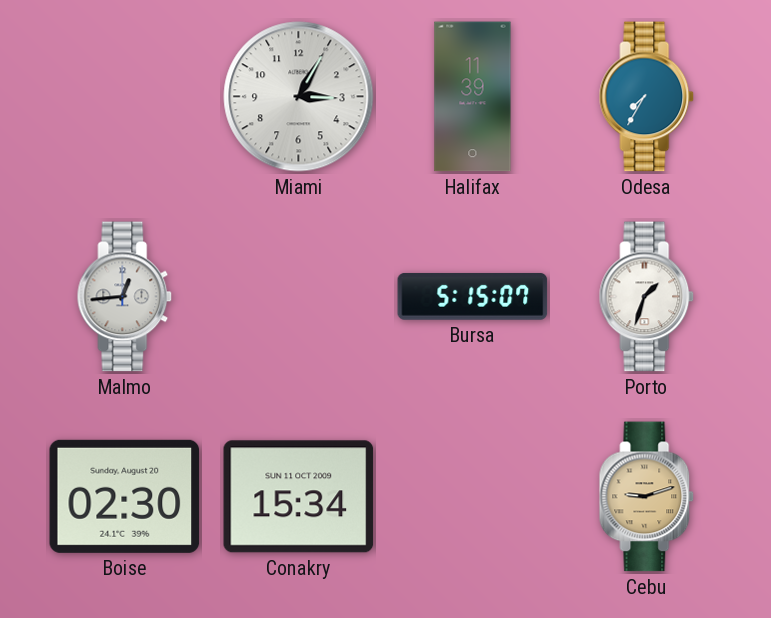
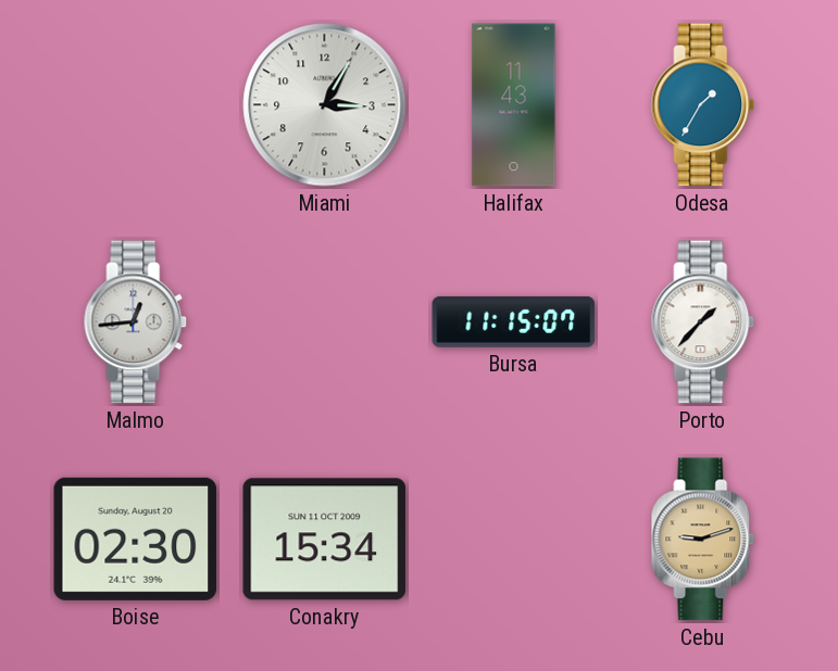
Halifax: 11:39 -> 11:43 (514, 105)
Odesa: 7:35 -> 1:35 (703, 105)
Bursa: 5:15 -> 11:15 (514, 321)
Porto: 1:33 -> 1:37 (703, 322)
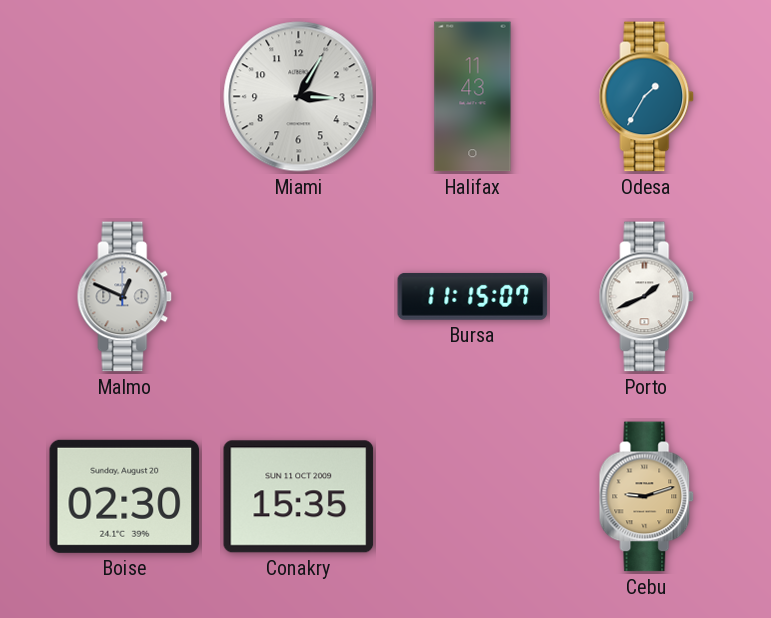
Malmo: 12:44 -> 12:49 (125, 297)
Porto: 1:37 -> 1:41 (647, 297)
Conakry: 15:34 -> 15:35 (299, 497)
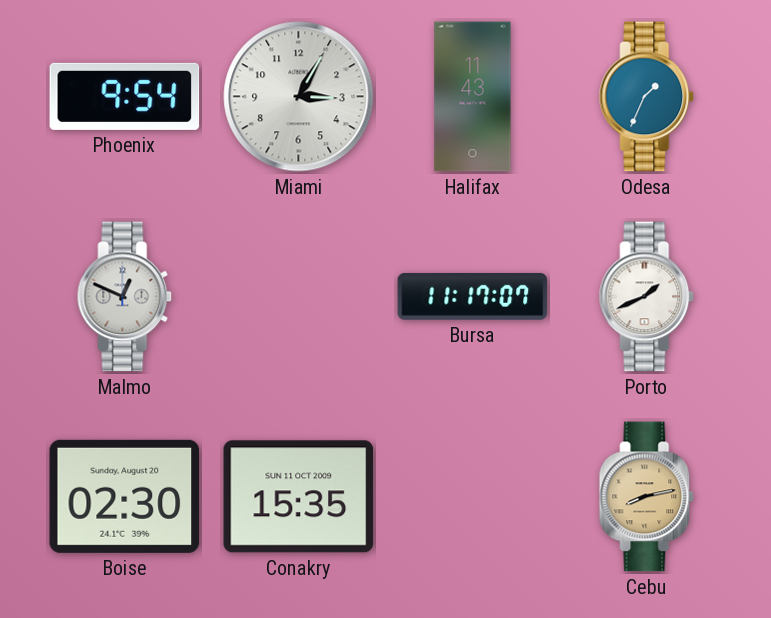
Phoenix: none -> 9:54 (125, 96)
Odesa: 1:35 -> 1:34 (647, 97)
Bursa: 11:15 -> 11:17 (473, 296)
Cebu: 9:12 -> 8:13 (647, 497)
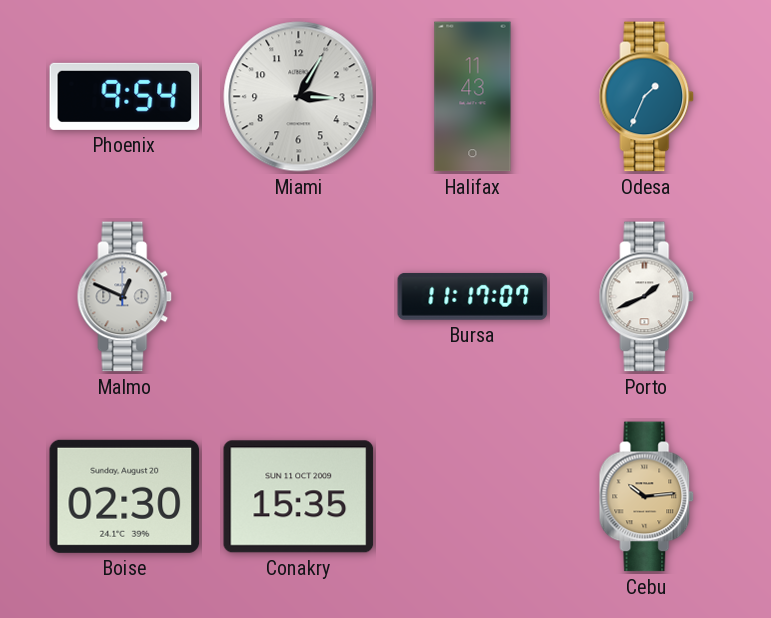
Cebu: 8:13 -> 10:14 (647, 497)
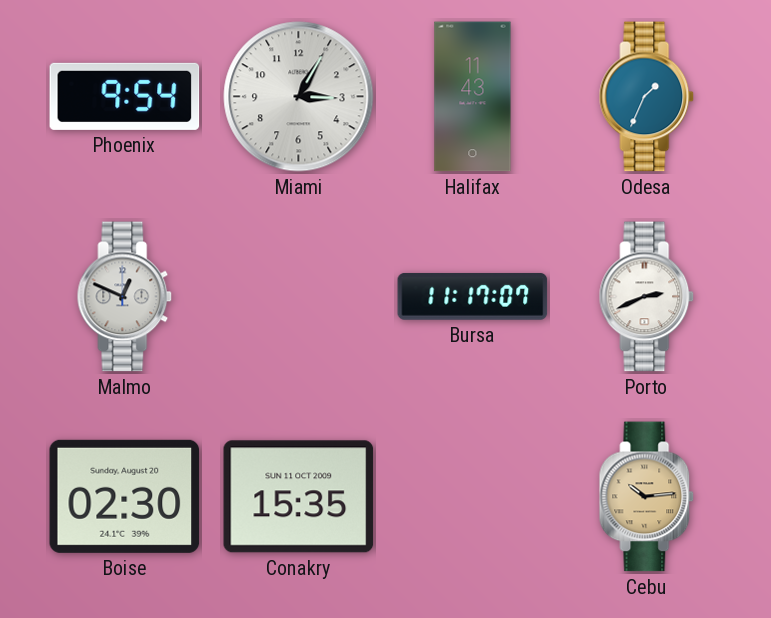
Porto: 1:41 -> 2:41 (647, 297)
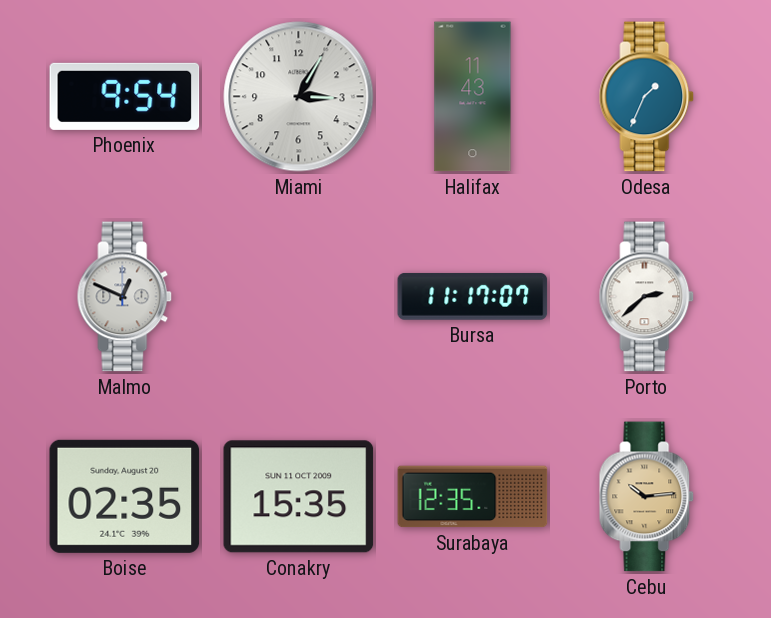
Porto: 2:41 -> 2:38 (647, 297)
Boise: 02:30 -> 02:35 (125, 496)
Surabaya: none -> 12:35 (473, 497)
